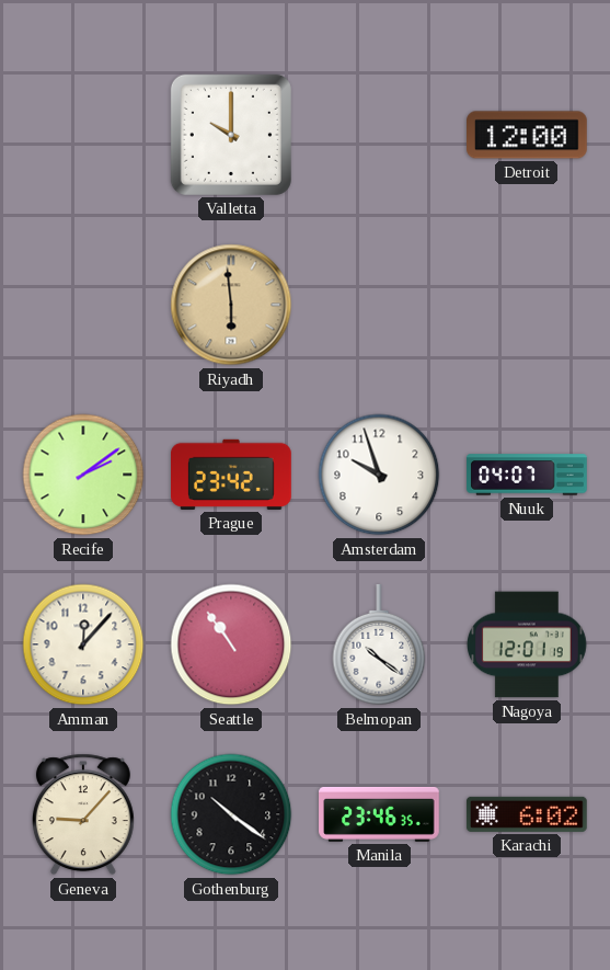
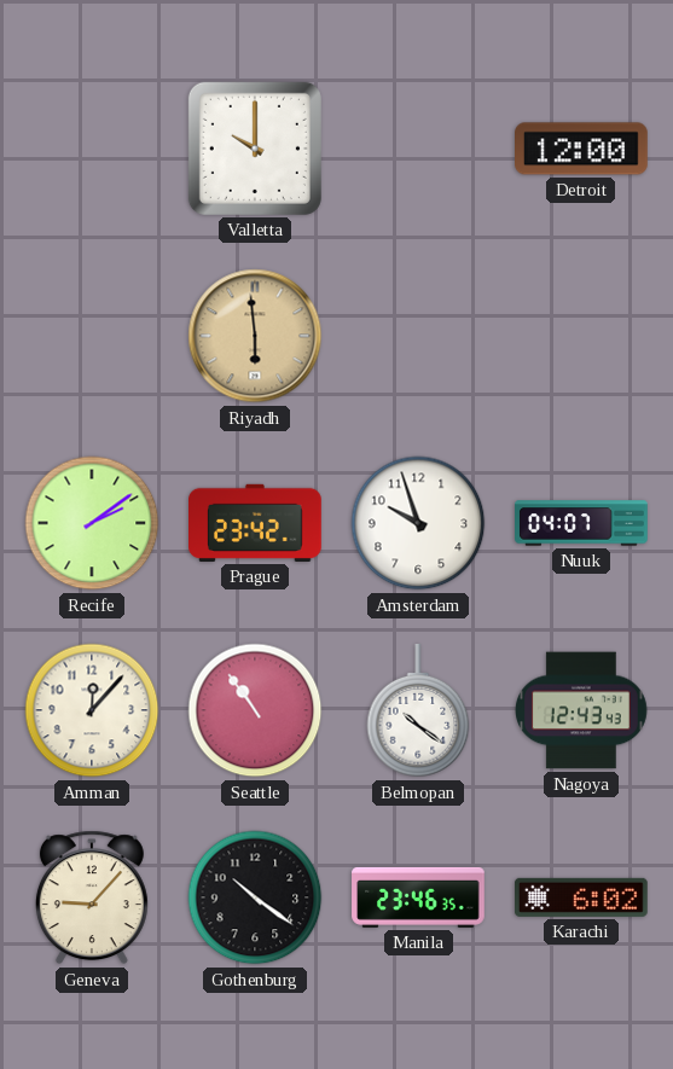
Nagoya: 12:01 -> 12:43 (582, 710)
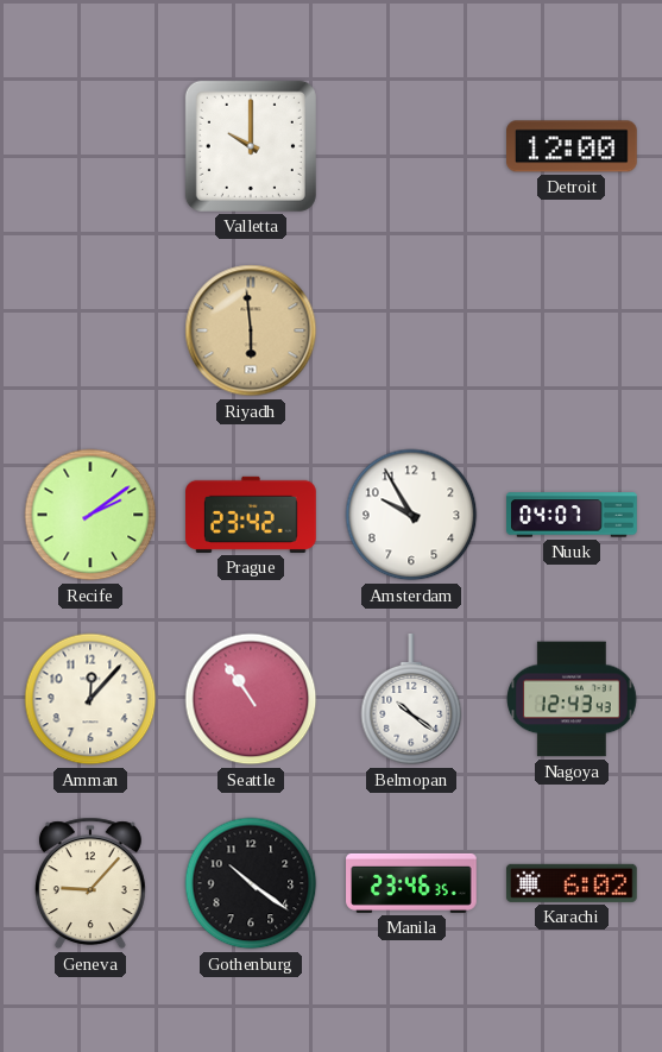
Amsterdam: 9:57 -> 9:55 (411, 515)
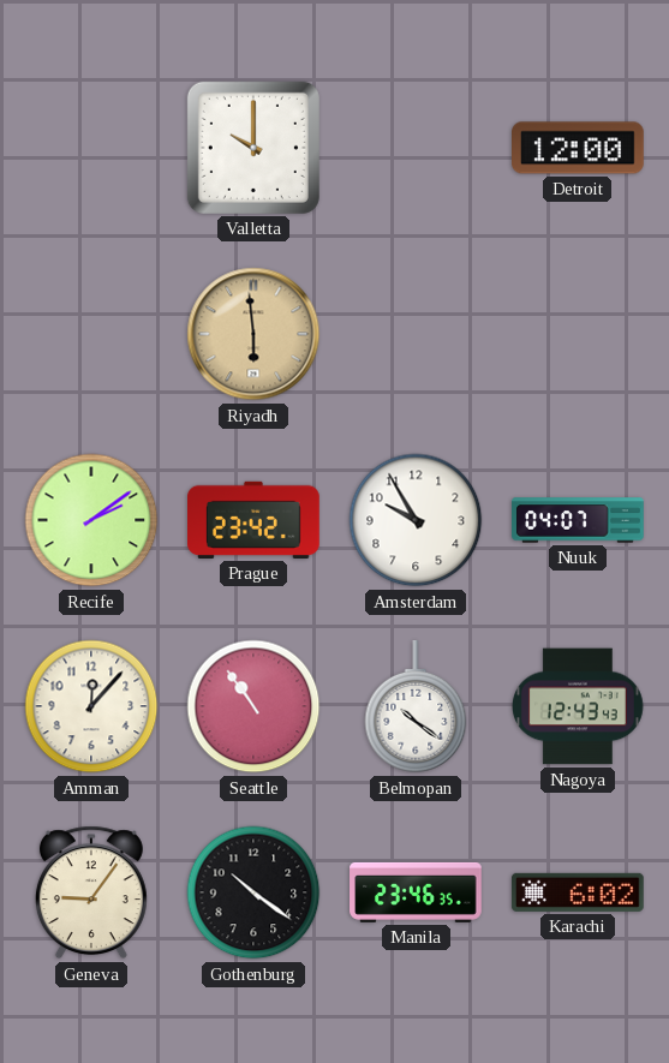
Geneva: 9:07 -> 9:06 (91, 892)
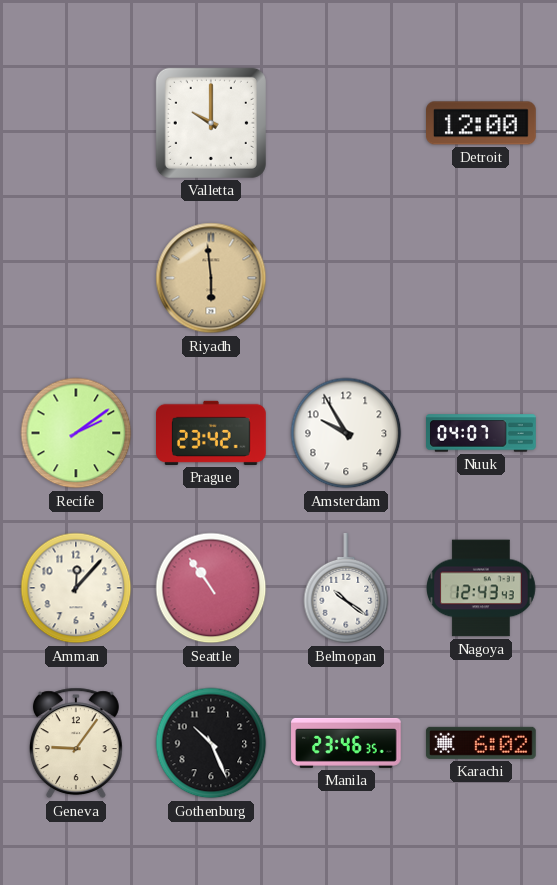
Gothenburg: 10:21 -> 10:26 (211, 743)
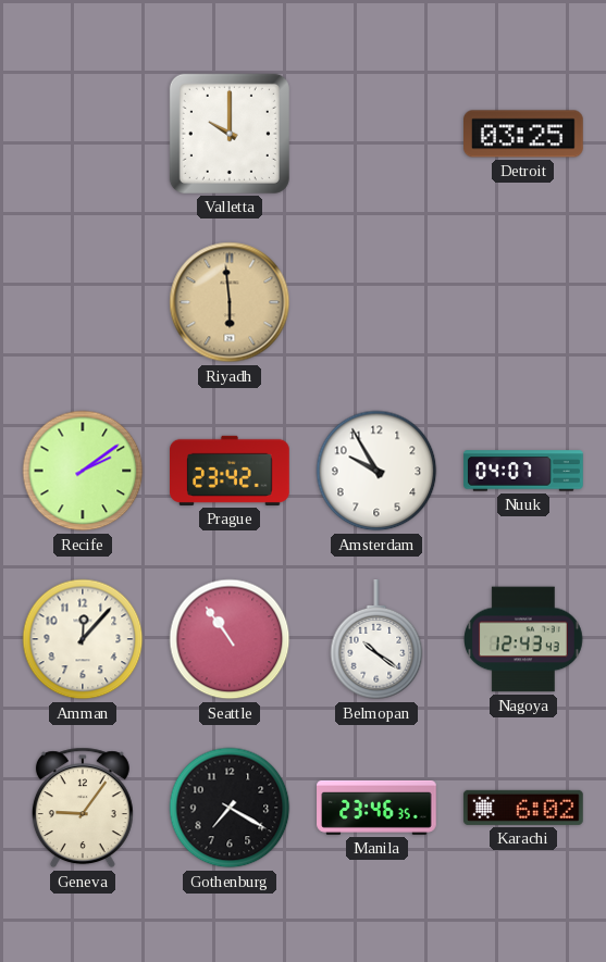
Detroit: 12:00 -> 03:25 (524, 134)
Gothenburg: 10:26 -> 7:20 (230, 808)
